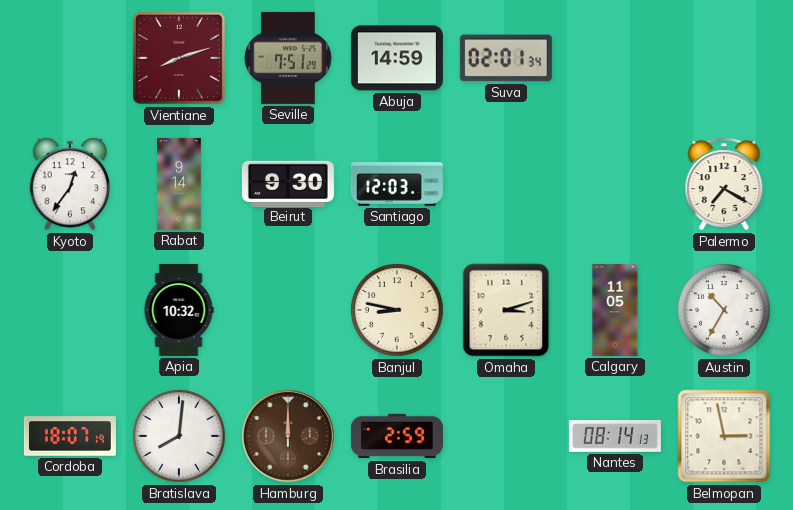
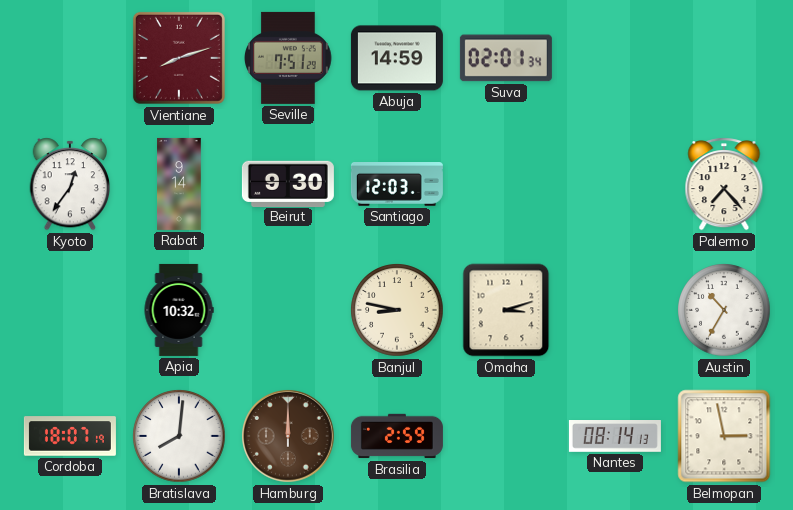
Palermo: 7:20 -> 7:23 (724, 184)
Calgary: 11:05 -> none (615, 310)
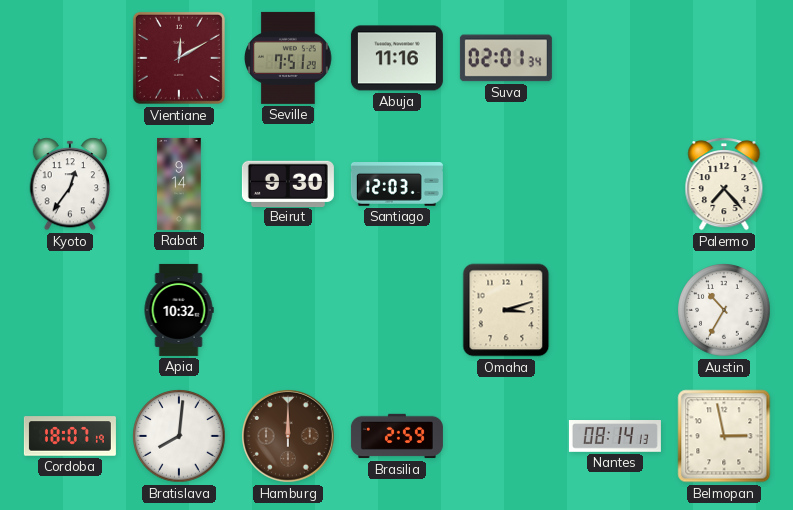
Vientiane: 8:12 -> 12:10 (179, 58)
Abuja: 14:59 -> 11:16 (397, 58)
Banjul: 8:47 -> none (397, 310)
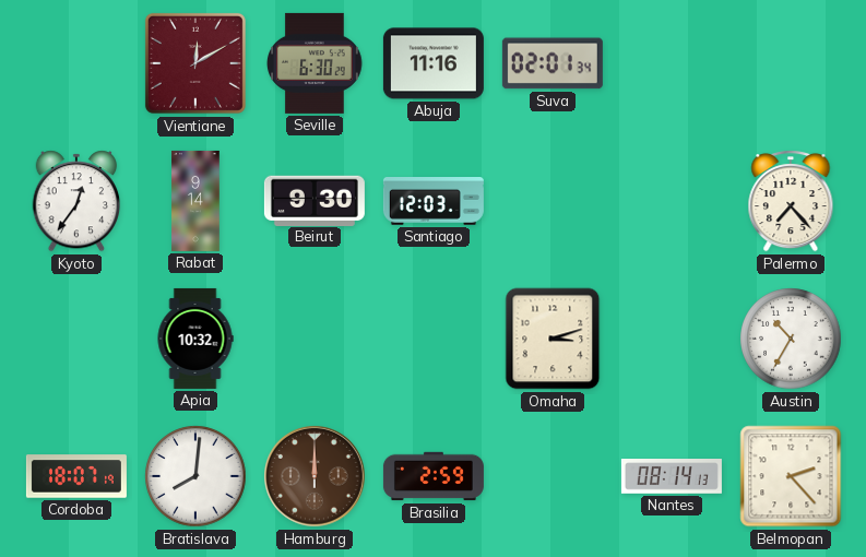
Seville: 7:51 -> 6:30 (316, 63)
Belmopan: 2:58 -> 2:23 (791, 476)
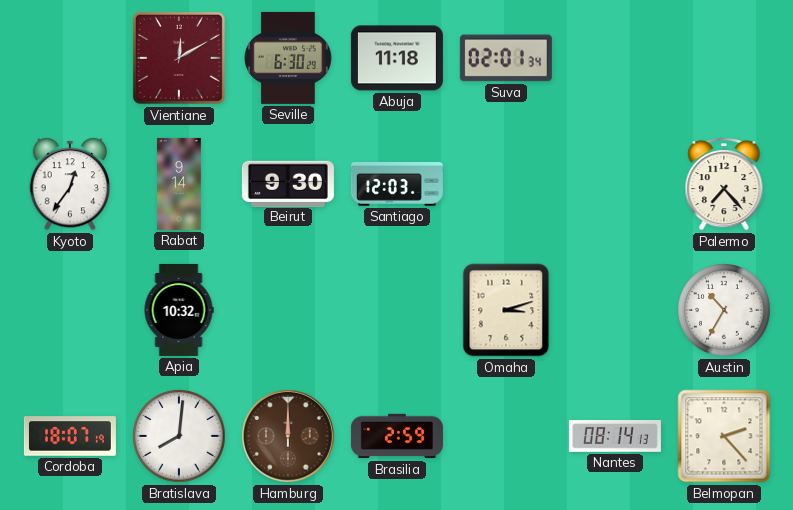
Abuja: 11:16 -> 11:18 (397, 58)
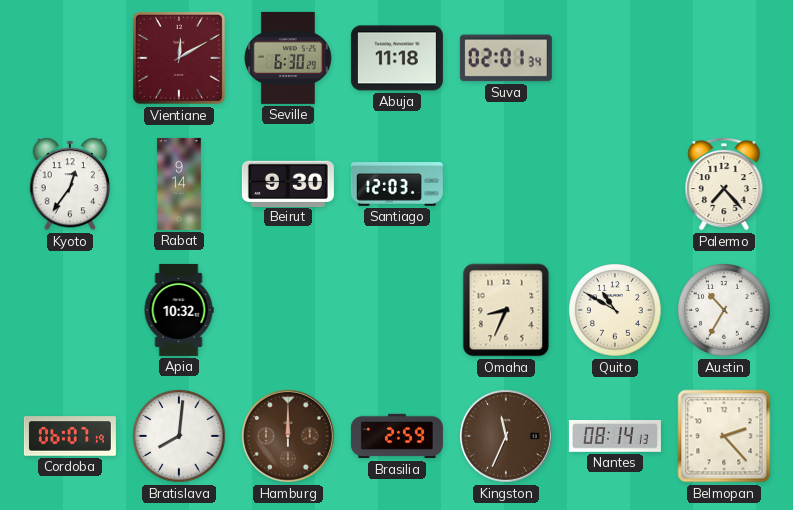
Omaha: 3:12 -> 8:34 (506, 310)
Quito: none -> 10:50 (615, 310)
Cordoba: 18:07 -> 06:07 (70, 436)
Kingston: none -> 11:34 (507, 437)
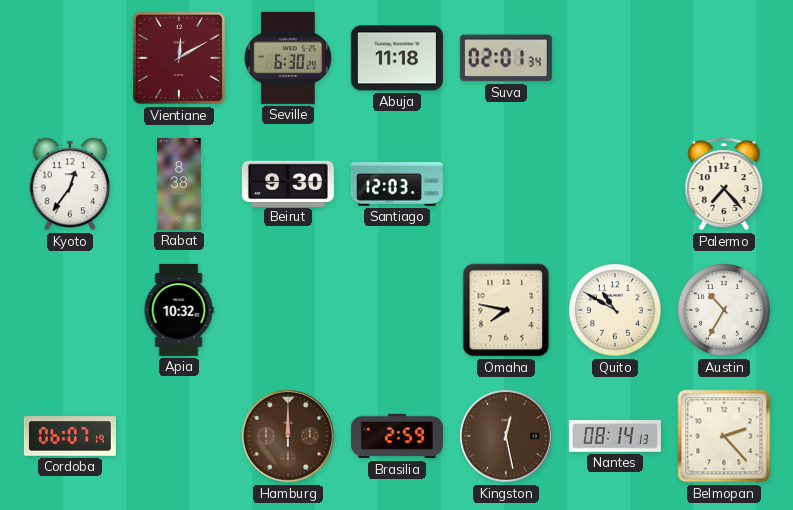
Rabat: 9:14 -> 8:38 (179, 184)
Omaha: 8:34 -> 7:47 (506, 310)
Bratislava: 8:01 -> none (179, 436)
Kingston: 11:34 -> 12:28 (507, 437)
